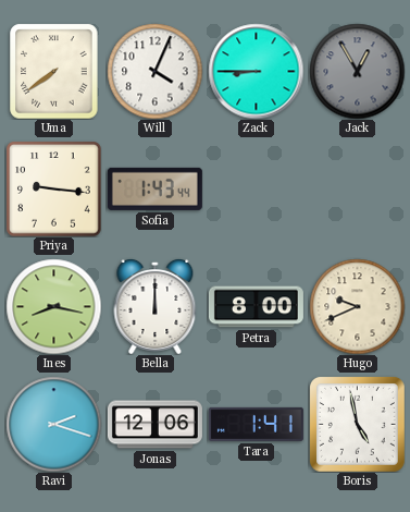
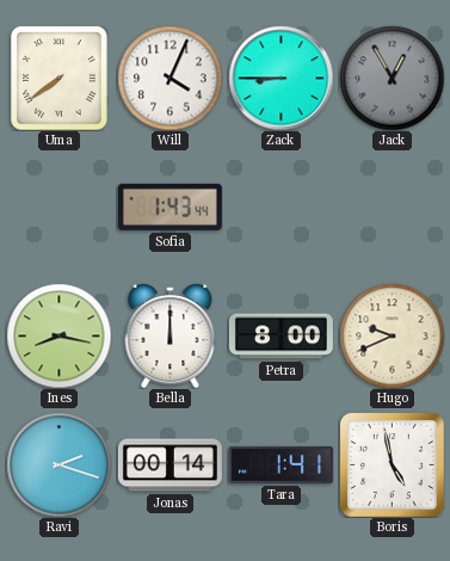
Priya: 9:16 -> none (53, 188)
Jonas: 12:06 -> 00:14 (169, 466)
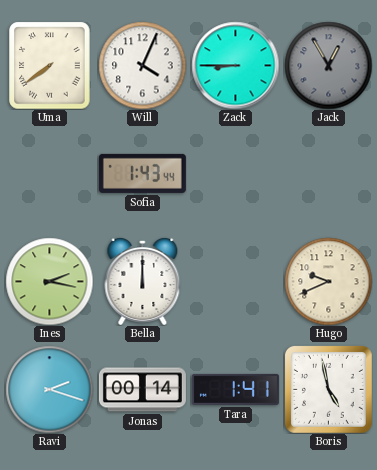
Ines: 8:17 -> 2:17 (49, 281)
Petra: 8:00 -> none (281, 337)
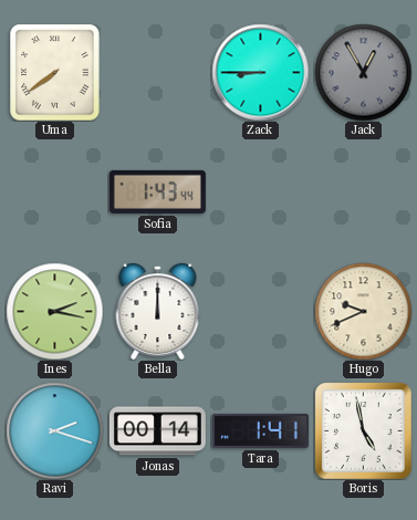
Will: 4:04 -> none (142, 65)
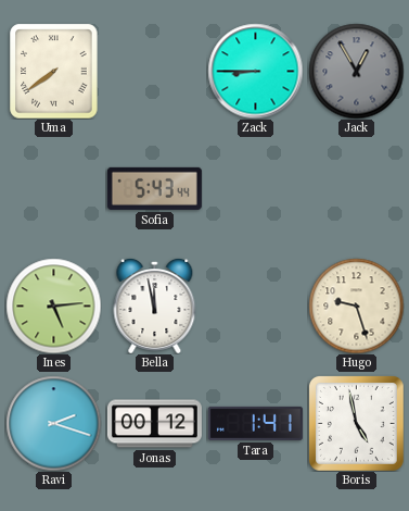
Sofia: 1:43 -> 5:43 (154, 188)
Ines: 2:17 -> 5:14 (53, 306)
Bella: 12:00 -> 11:58 (155, 306)
Hugo: 9:41 -> 9:27 (356, 306)
Jonas: 00:14 -> 00:12 (154, 424)
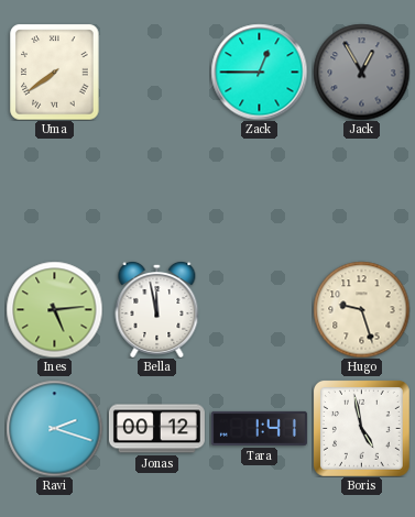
Zack: 8:45 -> 12:45 (259, 71)
Sofia: 5:43 -> none (154, 188)
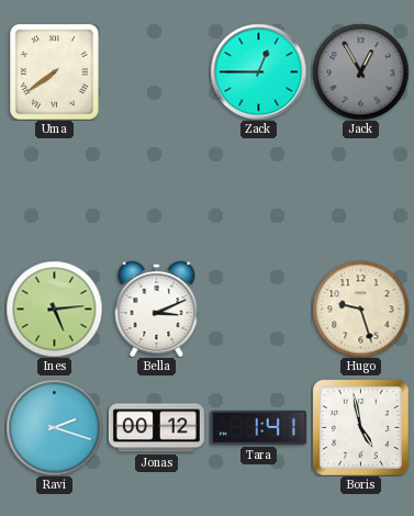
Bella: 11:58 -> 3:11 (157, 309)
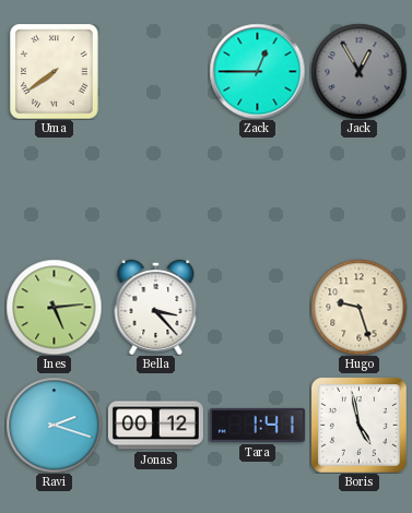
Bella: 3:11 -> 3:23 (156, 307)
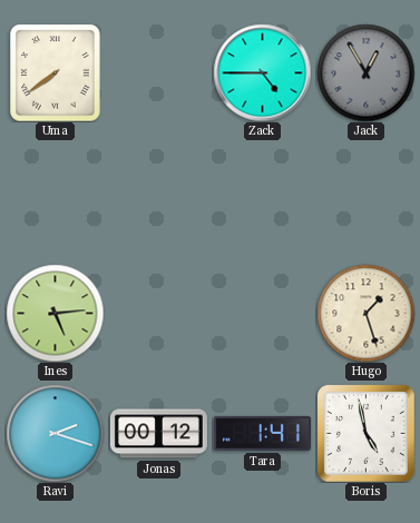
Zack: 12:45 -> 4:45 (262, 72)
Bella: 3:23 -> none (156, 307)
Hugo: 9:27 -> 1:27 (365, 313)
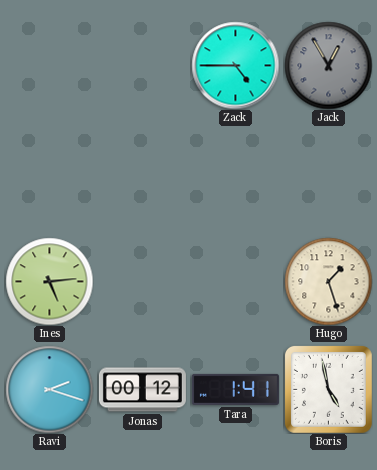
Uma: 7:39 -> none (56, 72)
